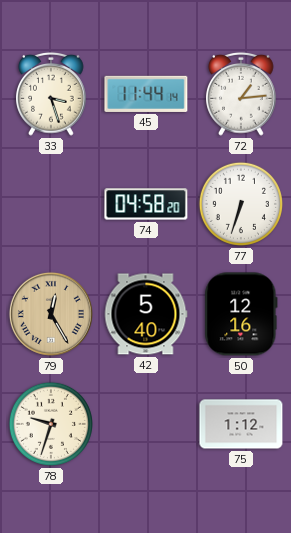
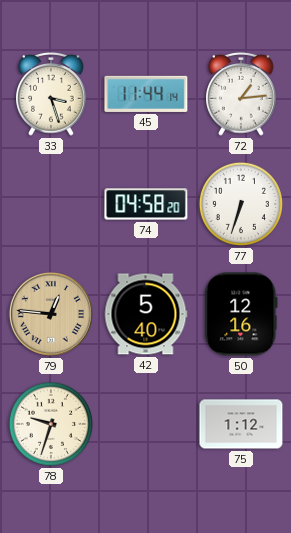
79: 12:25 -> 12:46 (51, 314)
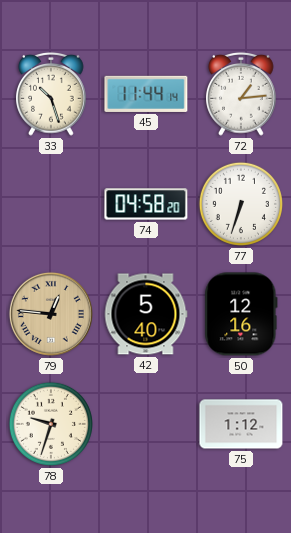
33: 3:27 -> 10:27 (52, 94)
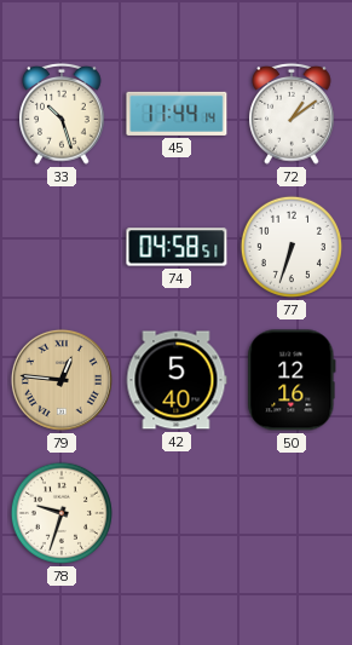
72: 1:14 -> 1:09 (293, 114)
74: 04:58:20 -> 04:58:51 (177, 247)
75: 1:12 -> none (241, 424)
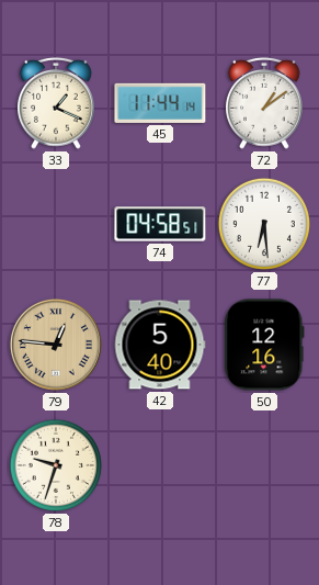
33: 10:27 -> 1:19 (57, 103)
77: 6:33 -> 6:29 (264, 224)
